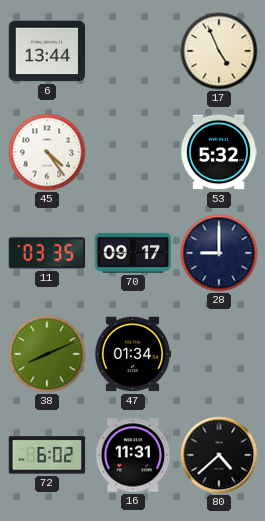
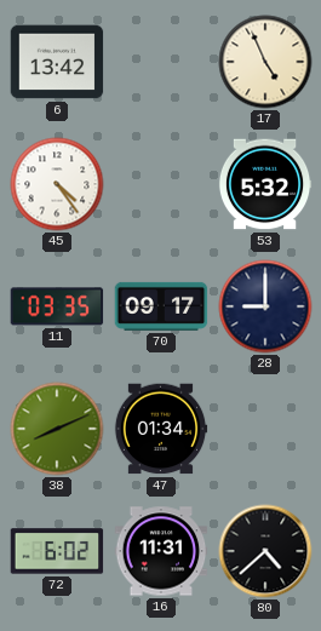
6: 13:44 -> 13:42 (57, 62)
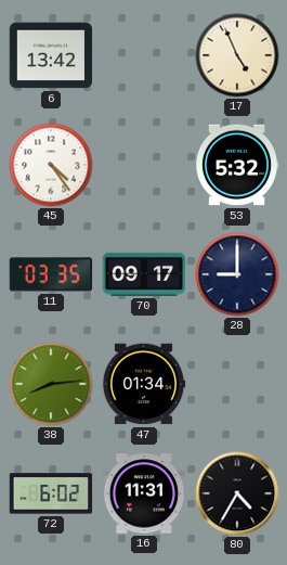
38: 8:11 -> 8:14 (51, 384)
80: 4:38 -> 4:35 (237, 493)
